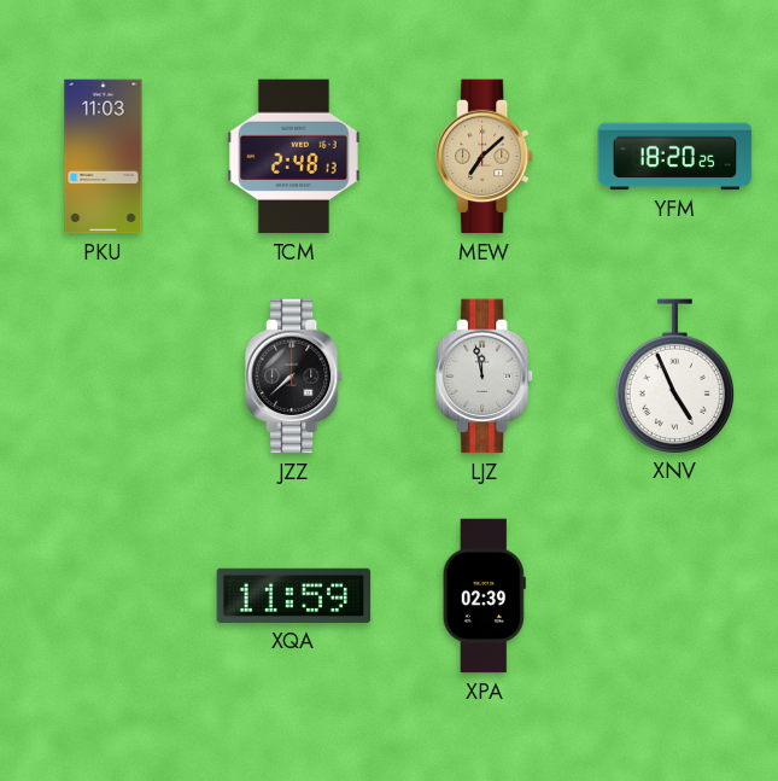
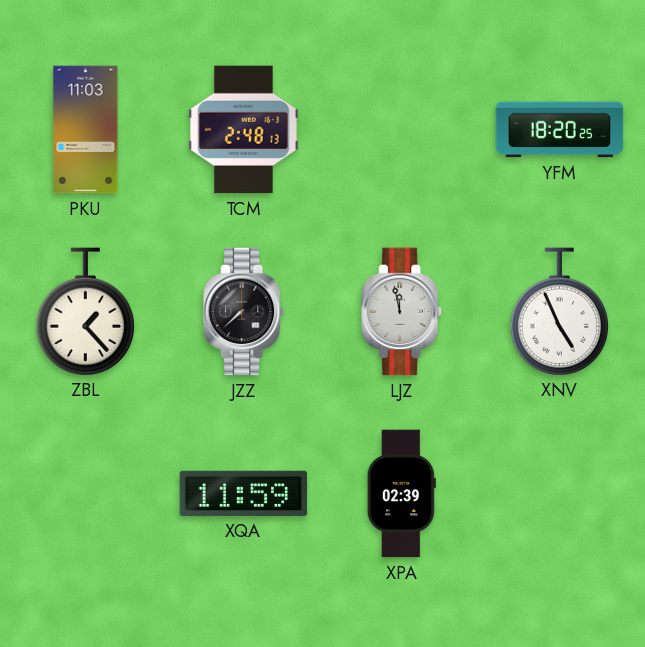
MEW: 7:08 -> none (486, 157)
ZBL: none -> 1:23 (85, 311)
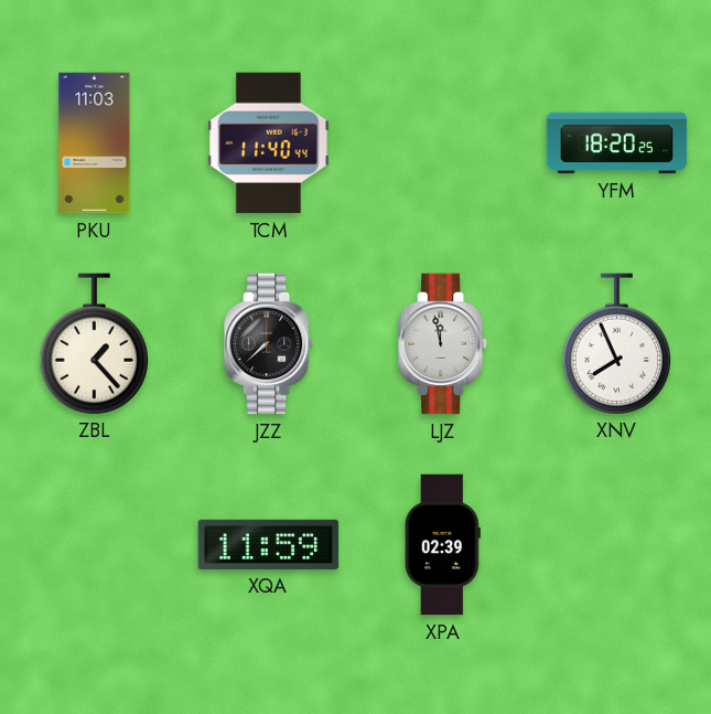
TCM: 2:48 -> 11:40 (269, 143)
XNV: 4:56 -> 7:56 (616, 343)
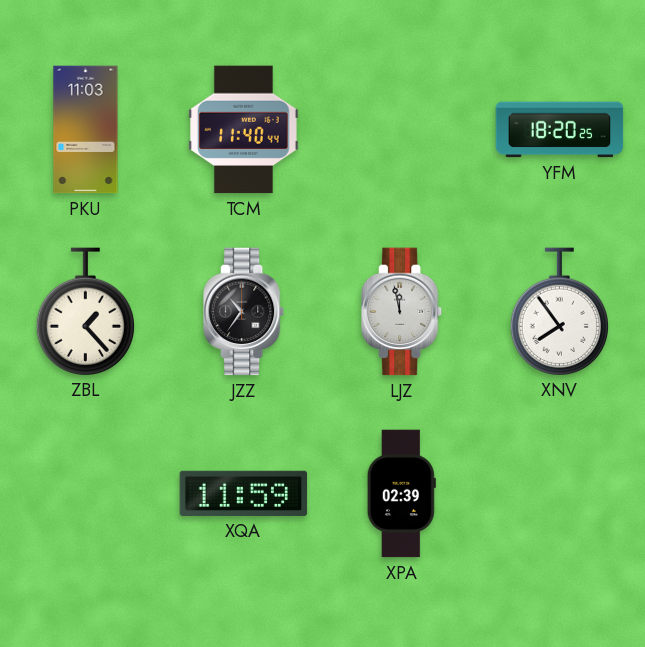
JZZ: 7:38 -> 10:36 (245, 312)
XNV: 7:56 -> 7:54 (559, 311)
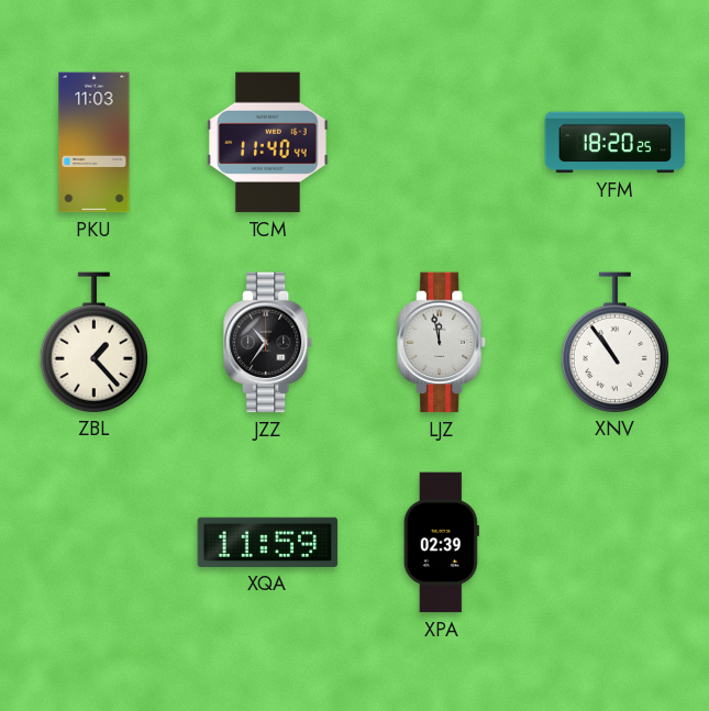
XNV: 7:54 -> 10:54 (614, 342)
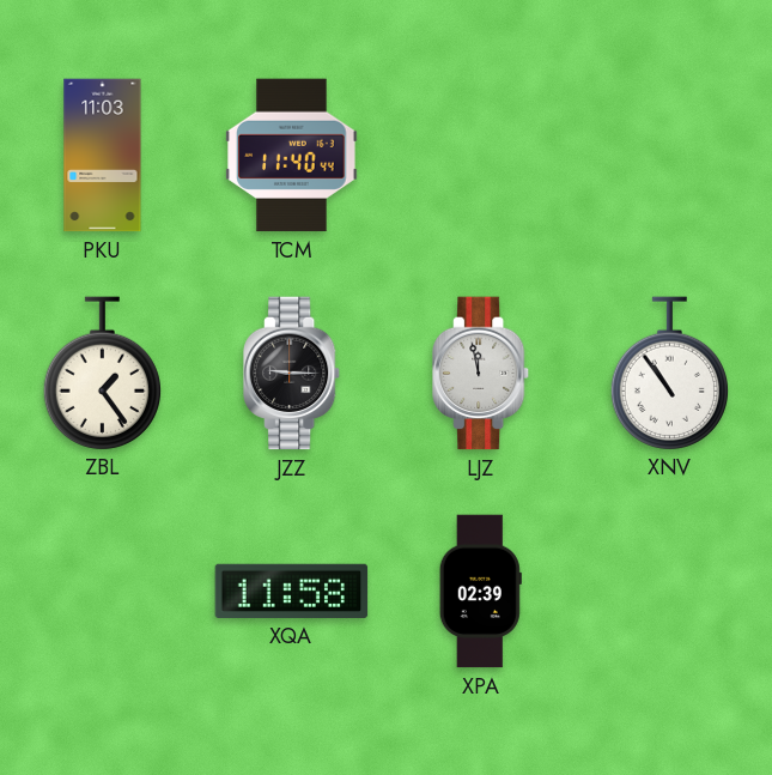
YFM: 18:20 -> none (616, 143)
ZBL: 1:23 -> 1:24 (102, 373)
JZZ: 10:36 -> 9:15 (293, 374)
XQA: 11:59 -> 11:58 (292, 591)
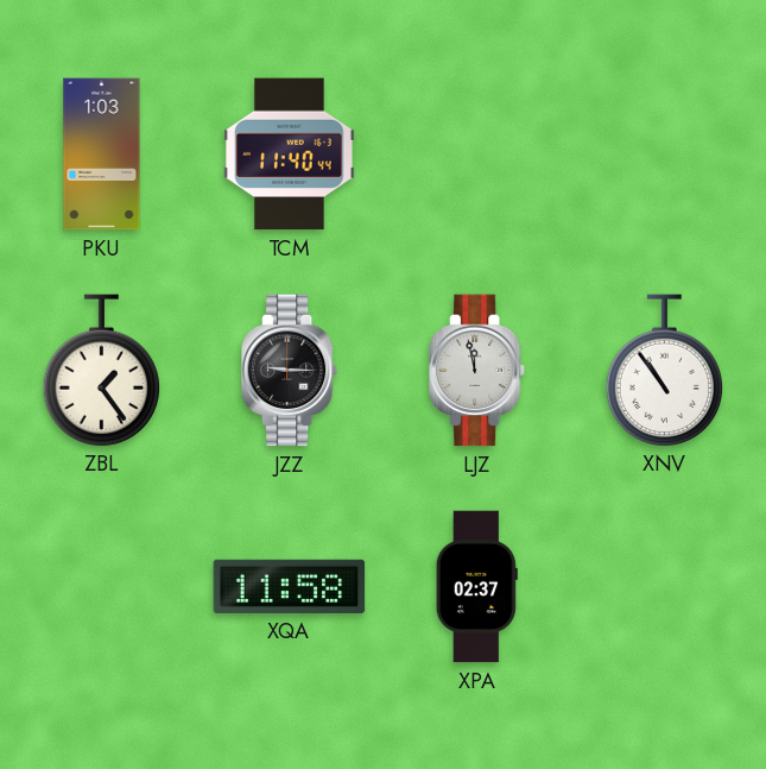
PKU: 11:03 -> 1:03 (102, 155)
XPA: 02:39 -> 02:37 (476, 587)
